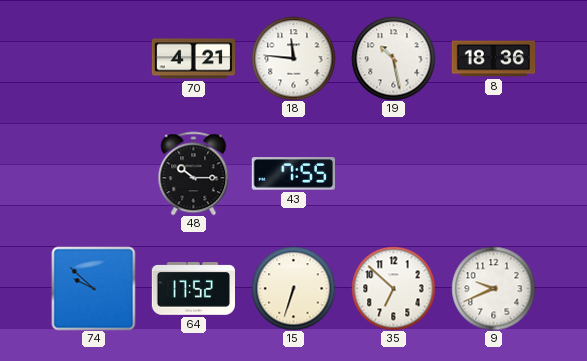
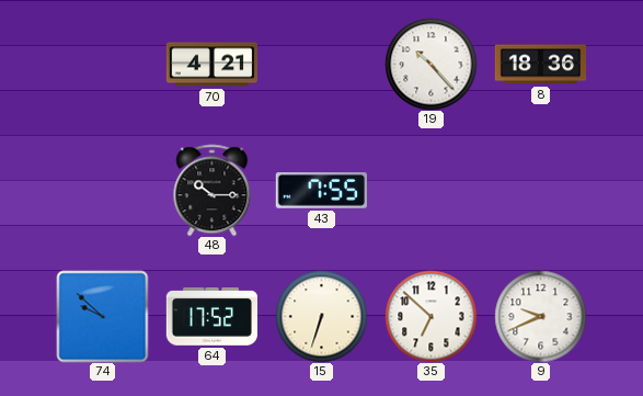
18: 11:46 -> none (293, 58)
19: 10:28 -> 10:23 (430, 64)
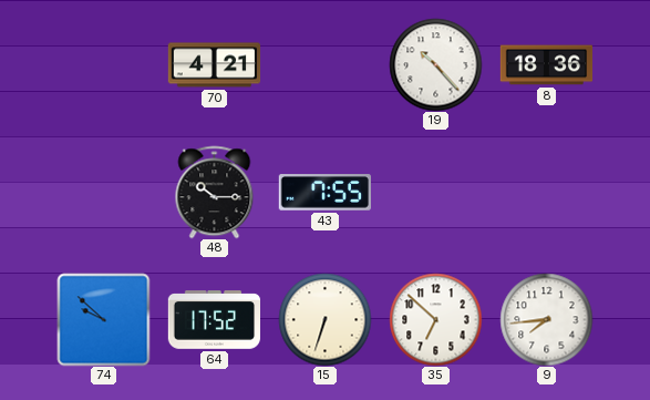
9: 9:41 -> 7:44 (546, 319)
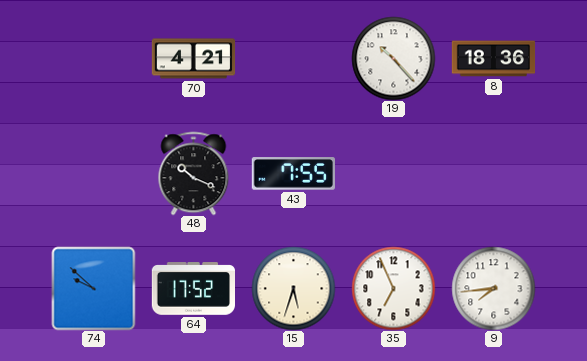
48: 10:15 -> 10:19 (194, 173)
15: 6:33 -> 5:33 (293, 288)
35: 6:52 -> 6:56 (393, 288)
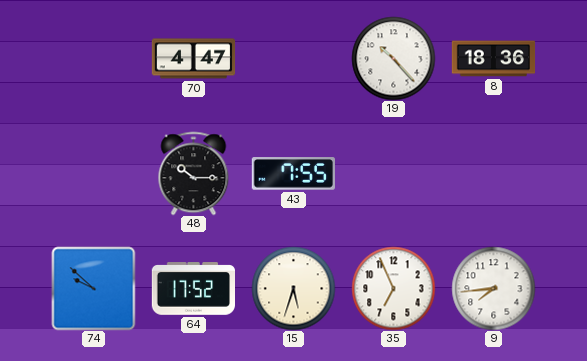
70: 4:21 -> 4:47 (193, 59)
48: 10:19 -> 10:15 (194, 173)
